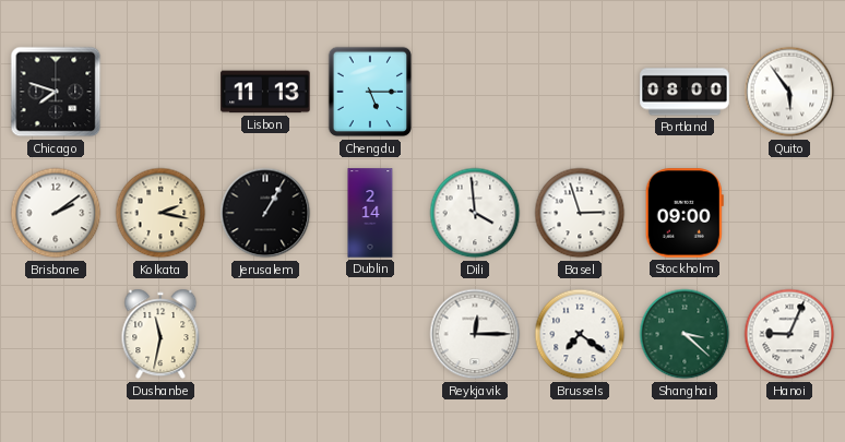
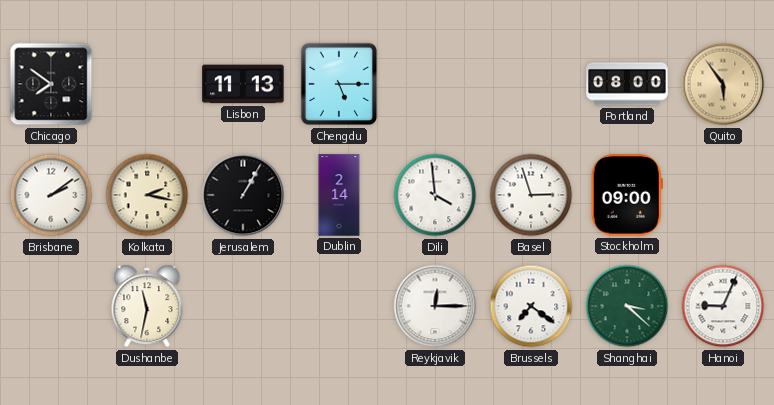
Chicago: 7:48 -> 7:51 (51, 84)
Quito dial: white -> champagne (723, 84)
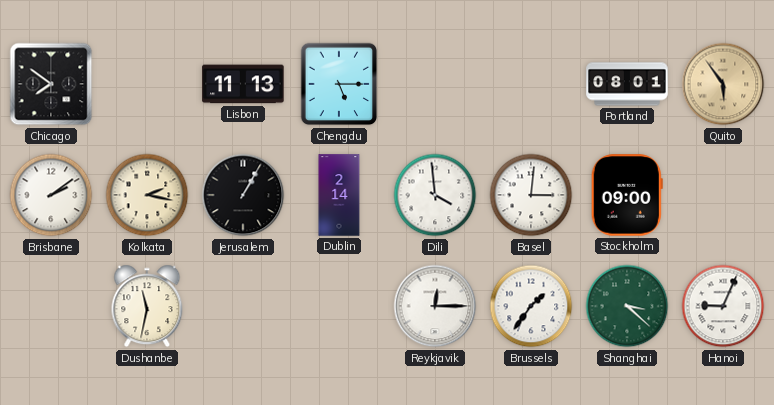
Portland: 08:00 -> 08:01 (627, 84)
Basel: 2:57 -> 3:01 (531, 195)
Brussels: 7:21 -> 1:36 (531, 306)
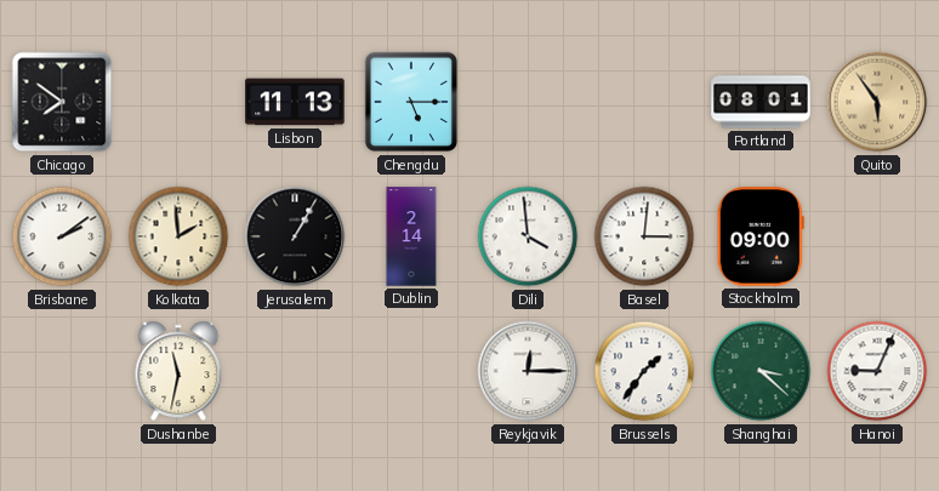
Kolkata: 2:17 -> 1:59 (178, 236)
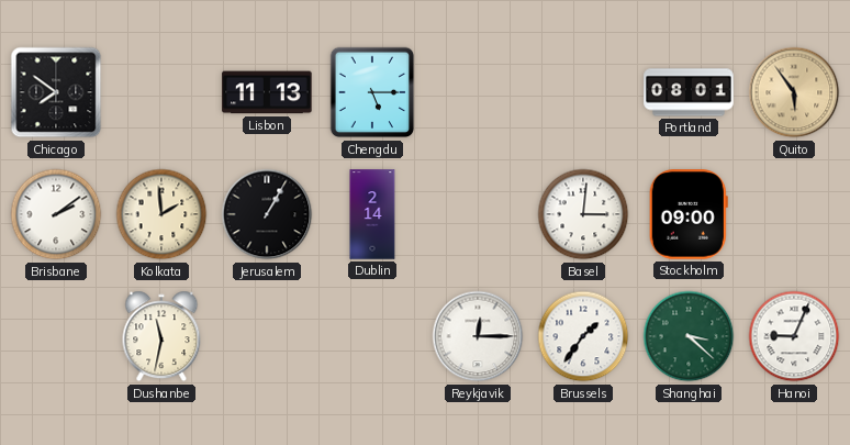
Dili: 3:59 -> none (528, 236)
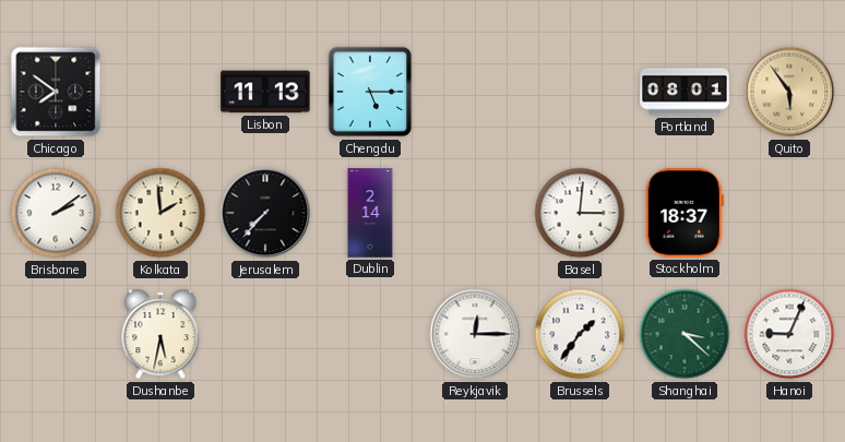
Jerusalem: 1:05 -> 7:37 (265, 213)
Stockholm: 09:00 -> 18:37 (685, 213)
Dushanbe: 11:32 -> 5:32 (160, 334)
